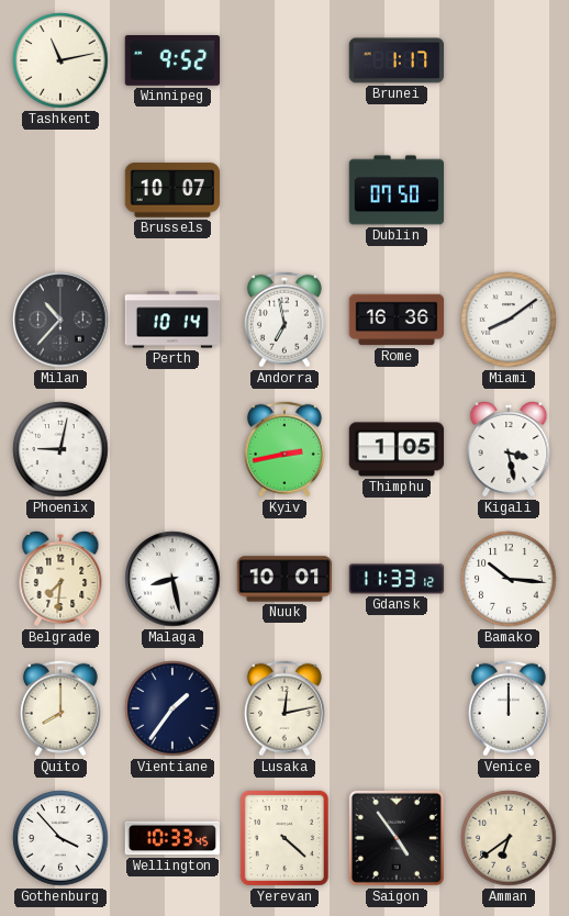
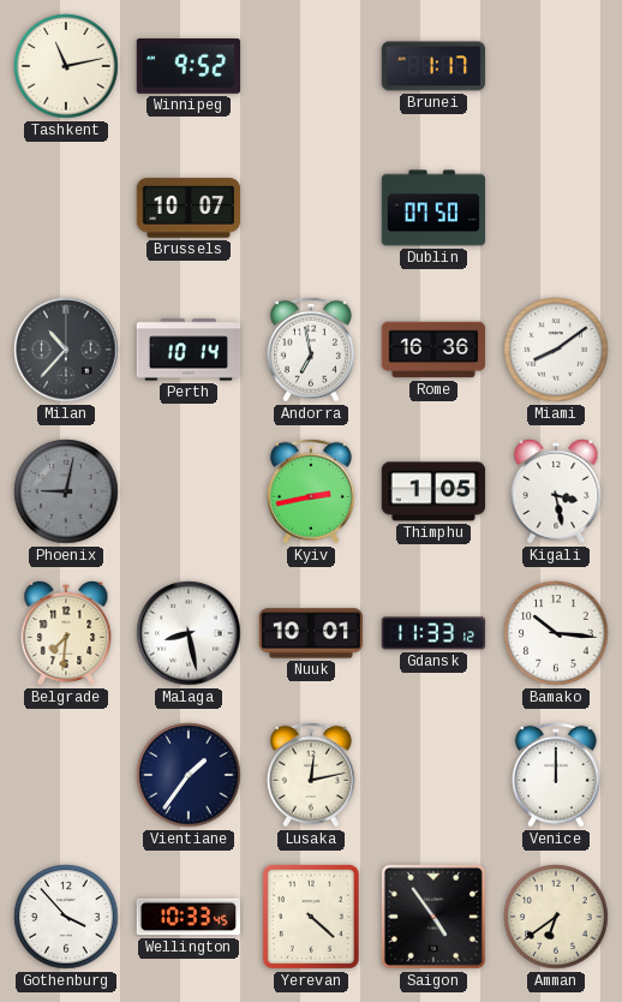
Phoenix dial: white -> grey (66, 491)
Quito: 8:00 -> none (60, 708)
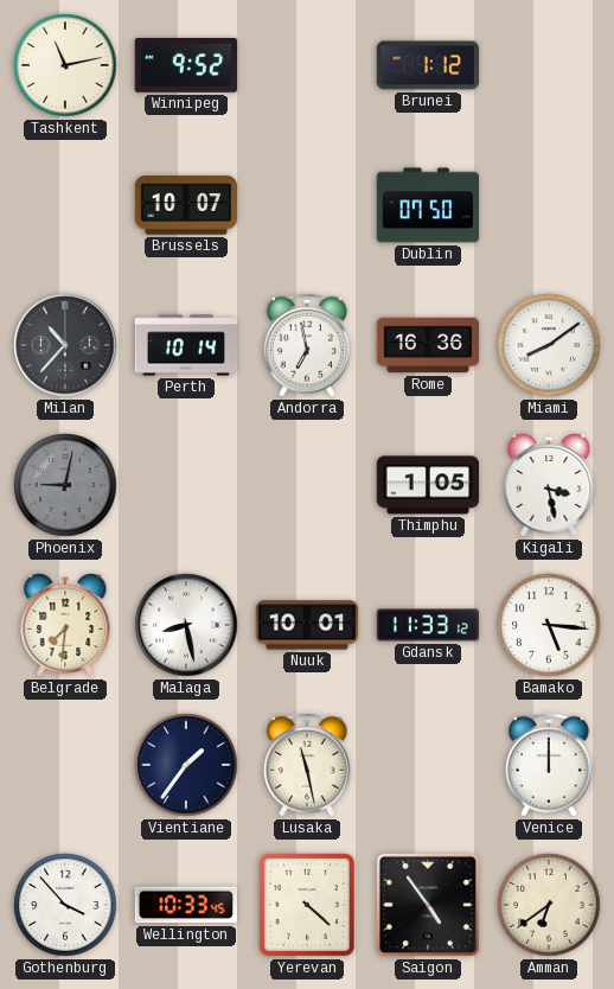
Brunei: 1:17 -> 1:12 (428, 65)
Kyiv: 2:43 -> none (311, 491)
Bamako: 10:16 -> 5:16 (549, 625)
Lusaka: 12:13 -> 11:28 (307, 765)
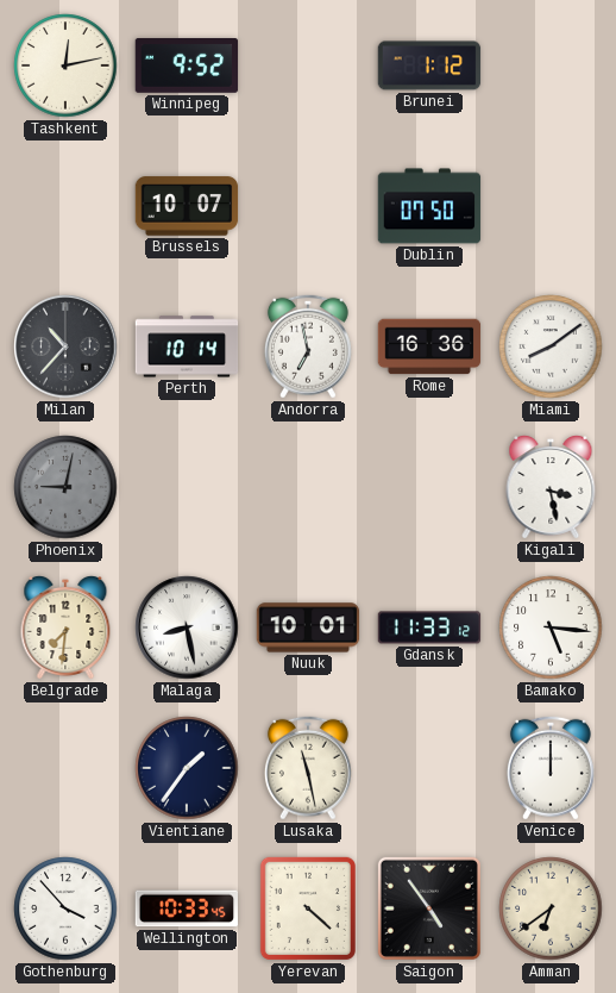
Tashkent: 11:13 -> 12:13 (65, 65)
Thimphu: 1:05 -> none (428, 485)
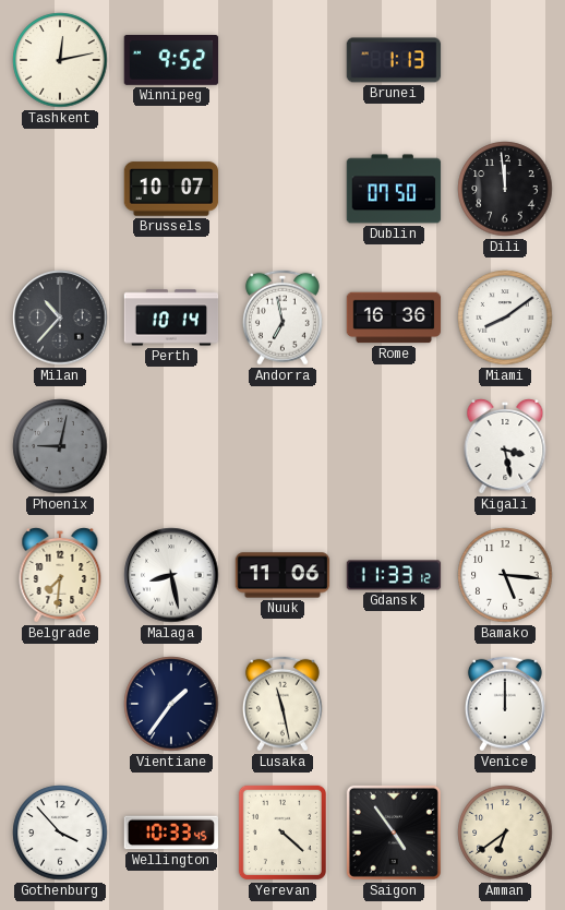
Brunei: 1:12 -> 1:13 (394, 60)
Dili: none -> 11:59 (505, 189)
Nuuk: 10:01 -> 11:06 (282, 575)
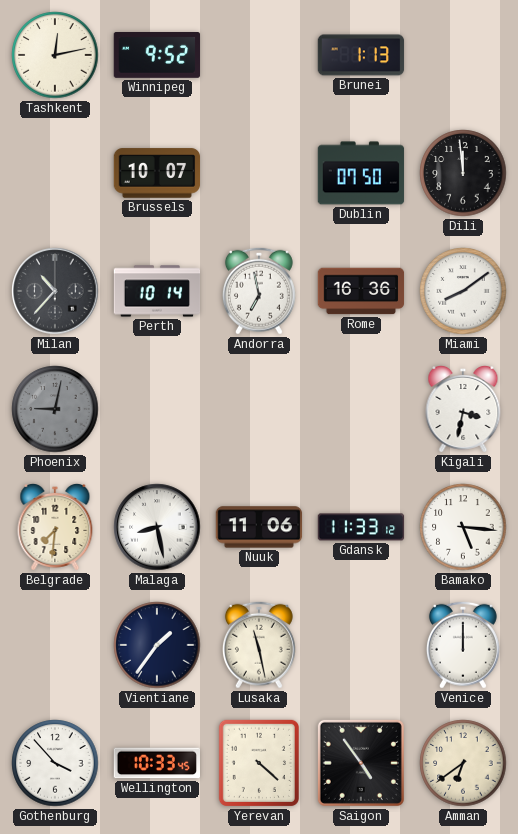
Kigali: 3:28 -> 3:32 (463, 410)
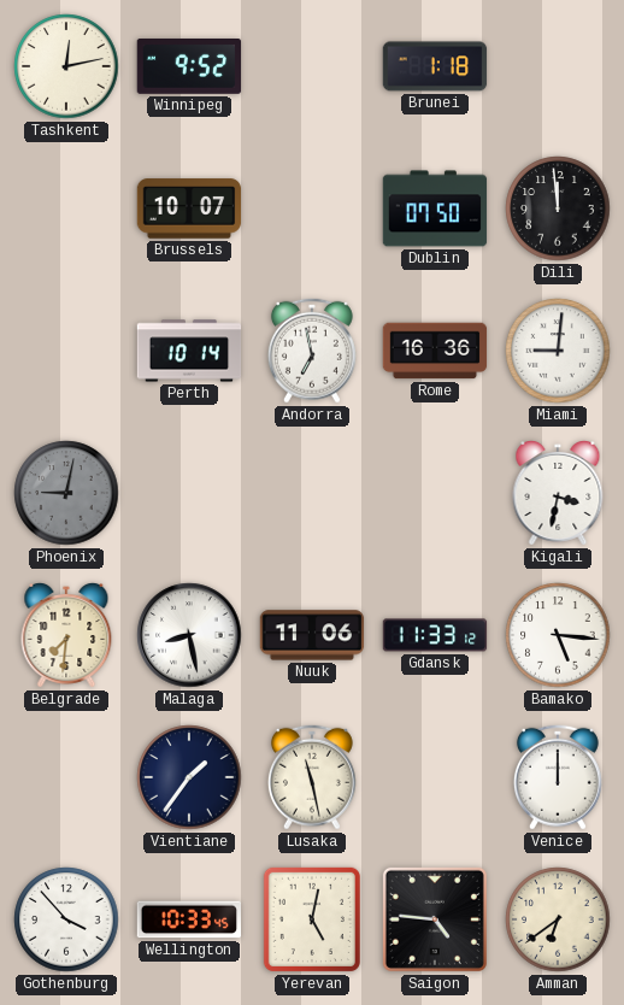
Brunei: 1:13 -> 1:18 (435, 66)
Milan: 10:37 -> none (55, 291)
Miami: 8:09 -> 9:01 (558, 351)
Yerevan: 4:22 -> 5:02 (312, 919)
Saigon: 4:54 -> 4:46 (435, 919)
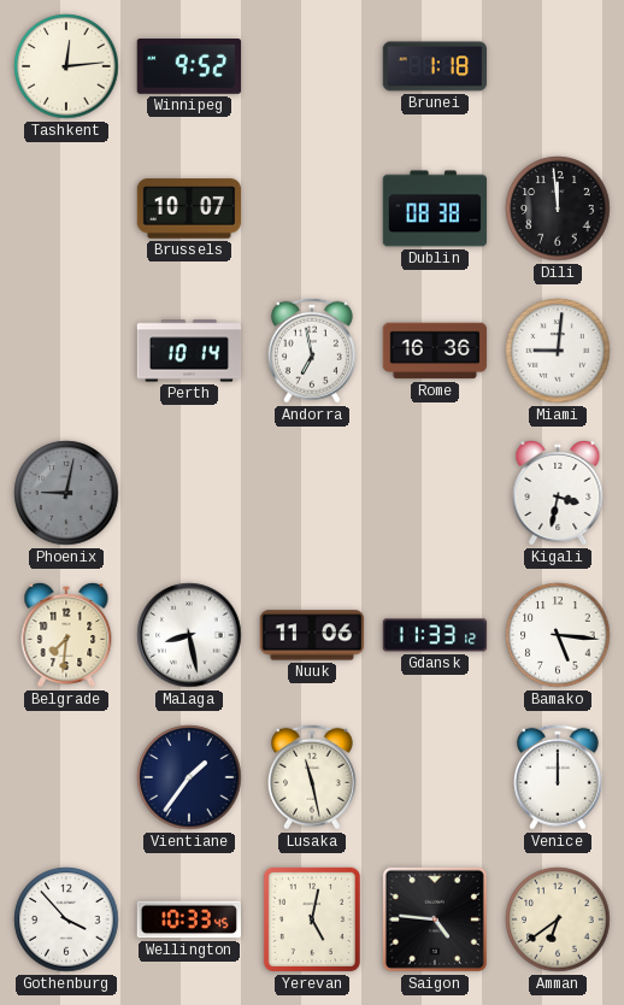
Tashkent: 12:13 -> 12:14 (66, 66)
Dublin: 07:50 -> 08:38 (435, 208)
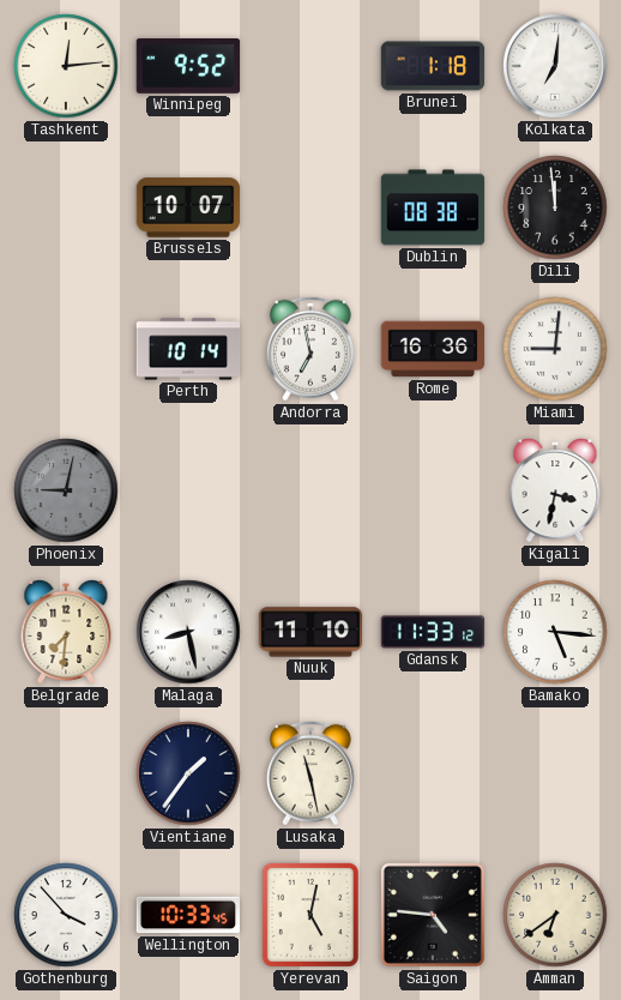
Kolkata: none -> 7:01 (555, 66)
Nuuk: 11:06 -> 11:10 (310, 632)
Venice: 12:00 -> none (558, 777)
